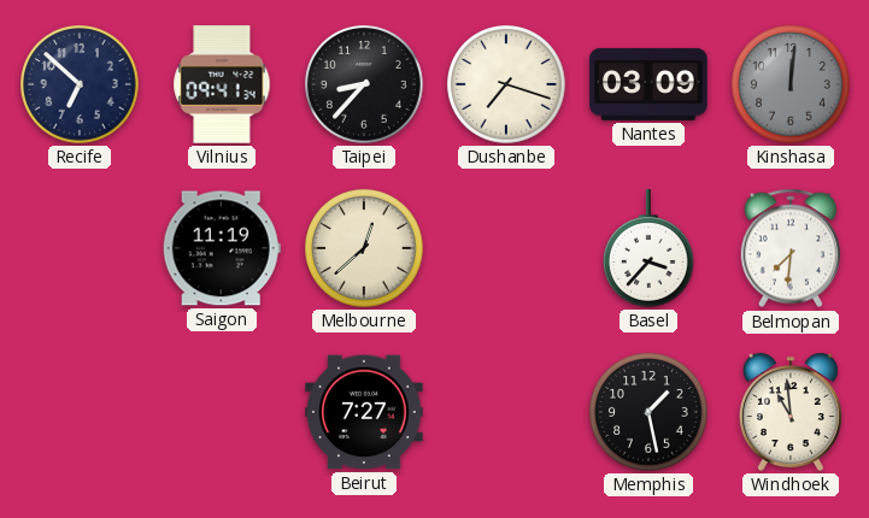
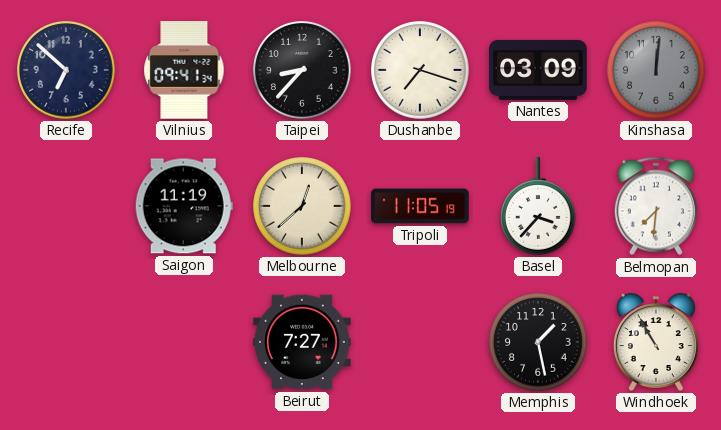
Tripoli: none -> 11:05 (420, 206)
Windhoek: 10:59 -> 10:55 (656, 342)
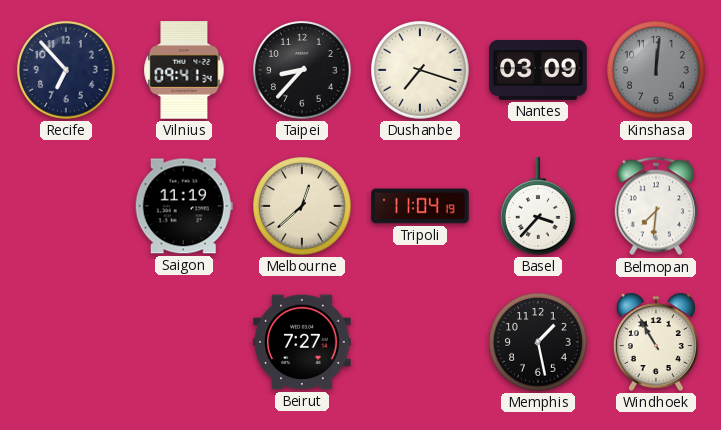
Recife: 6:52 -> 6:53 (66, 70)
Tripoli: 11:05 -> 11:04 (420, 206)
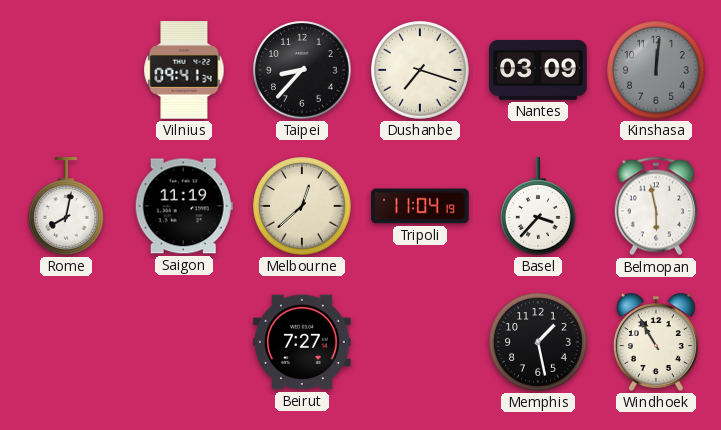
Recife: 6:53 -> none (66, 70)
Rome: none -> 8:02 (67, 206)
Belmopan: 7:31 -> 5:58 (655, 206)
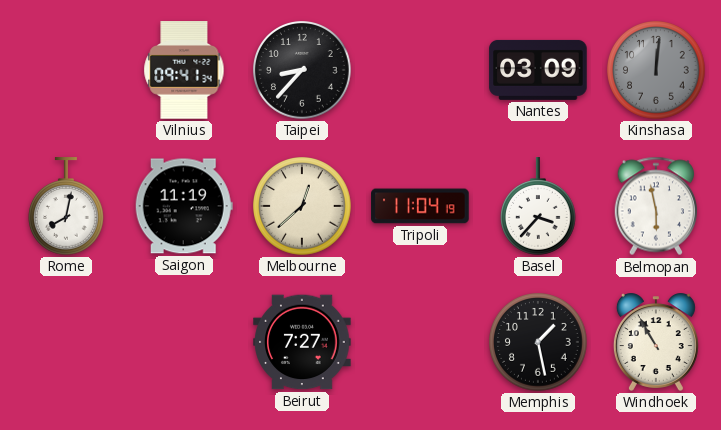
Dushanbe: 7:18 -> none (420, 70)
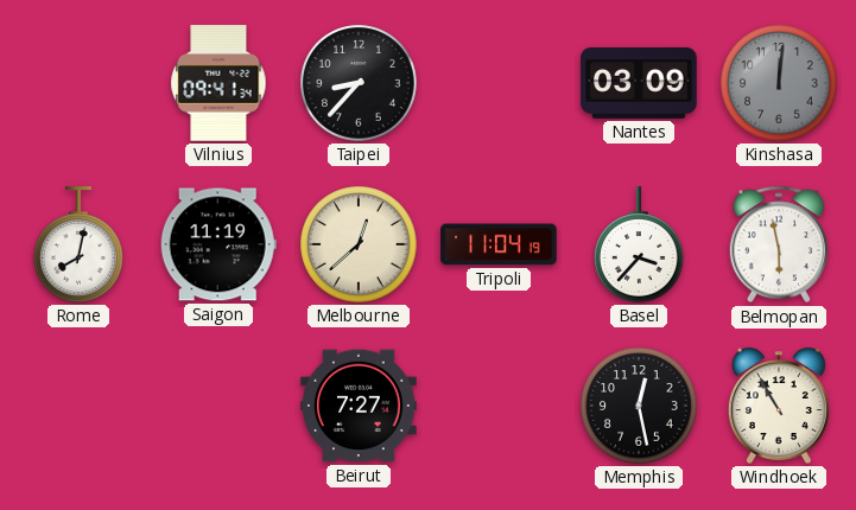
Memphis: 1:28 -> 12:28 (639, 406)
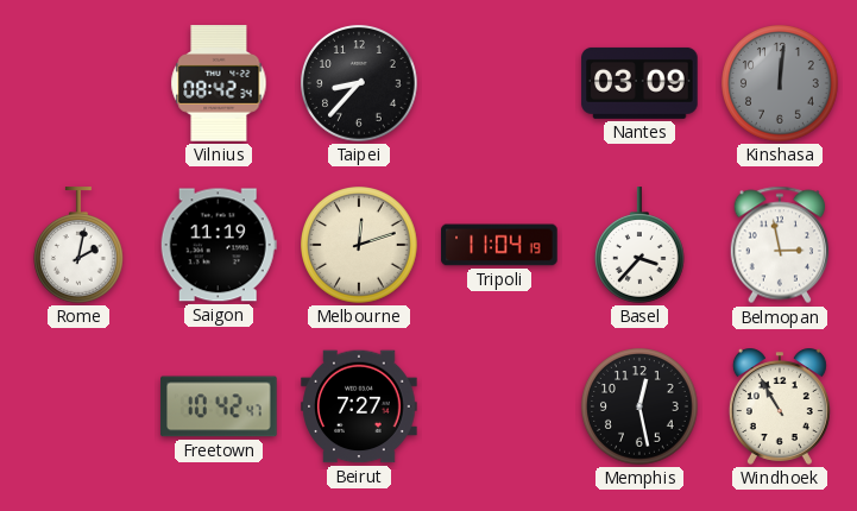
Vilnius: 09:41 -> 08:42 (219, 83)
Rome: 8:02 -> 2:02 (80, 245)
Melbourne: 12:38 -> 12:12 (359, 245)
Belmopan: 5:58 -> 2:58 (779, 245)
Freetown: none -> 10:42 (219, 406)
